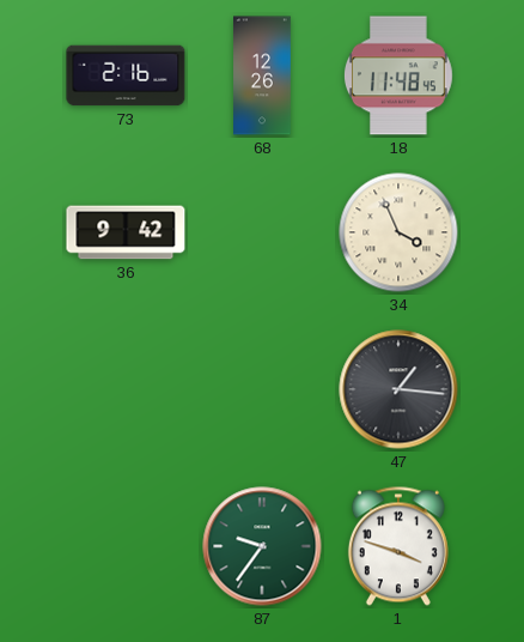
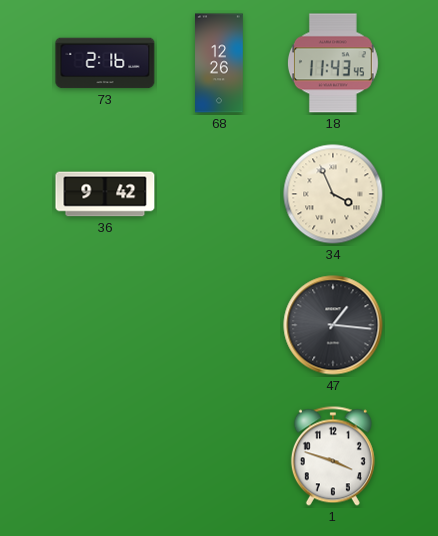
18: 11:48 -> 11:43 (334, 63)
87: 9:36 -> none (262, 546)
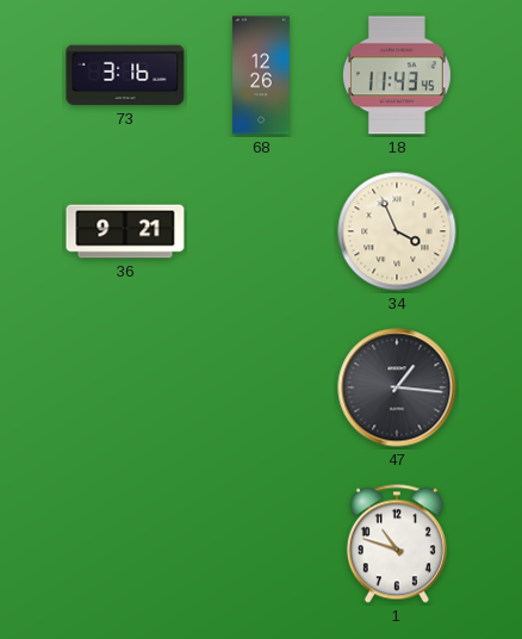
73: 2:16 -> 3:16 (125, 75)
36: 9:42 -> 9:21 (125, 231)
1: 3:48 -> 10:48 (397, 544)
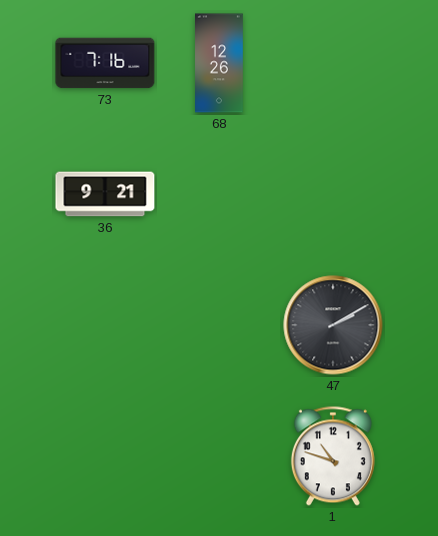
73: 3:16 -> 7:16 (105, 63)
18: 11:43 -> none (398, 75)
34: 3:56 -> none (397, 231)
47: 1:16 -> 2:10 (333, 325)
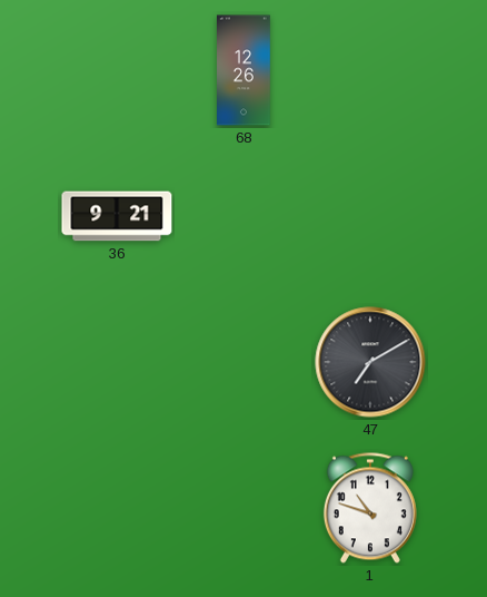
73: 7:16 -> none (105, 63)
47: 2:10 -> 7:10 (370, 362)
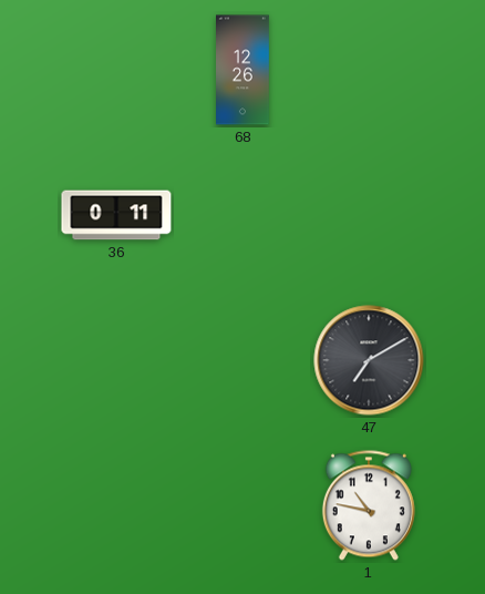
36: 9:21 -> 0:11 (116, 215)
1: 10:48 -> 10:47 (369, 505)
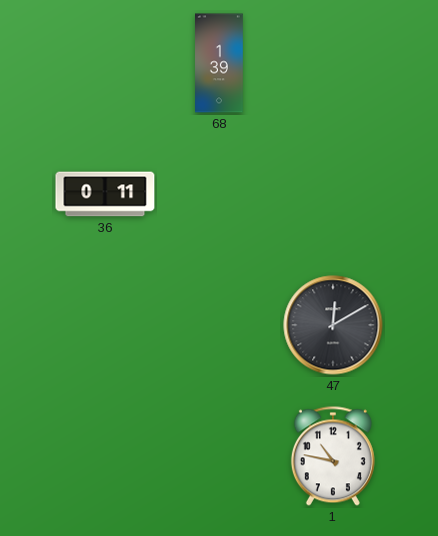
68: 12:26 -> 1:39 (220, 63)
47: 7:10 -> 12:10 (333, 325)
